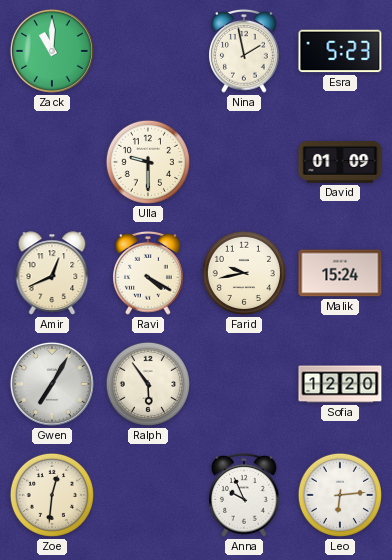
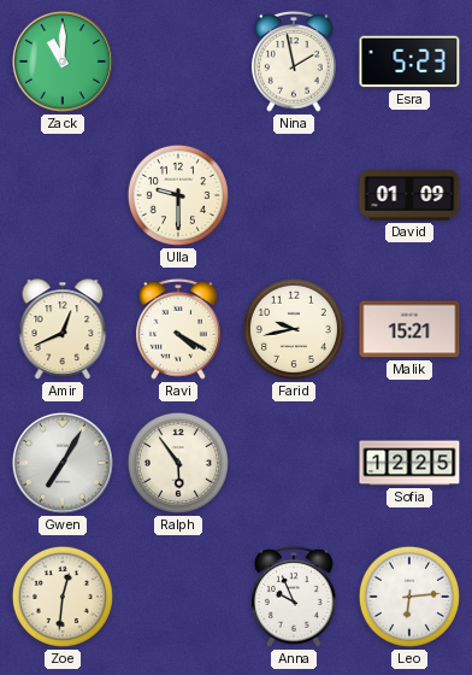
Malik: 15:24 -> 15:21 (409, 329)
Sofia: 12:20 -> 12:25 (409, 463)
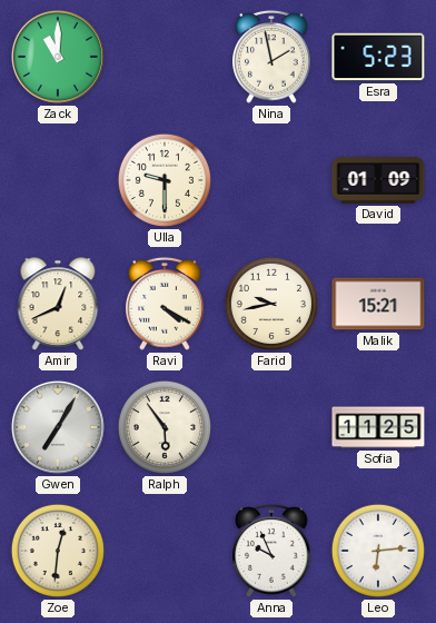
Sofia: 12:25 -> 11:25 (378, 427)
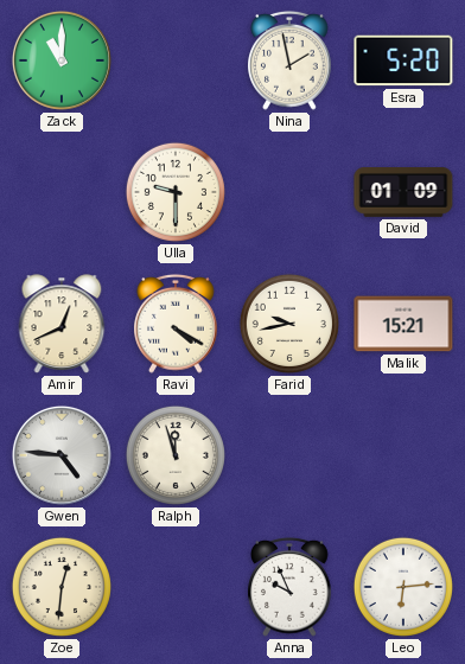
Esra: 5:23 -> 5:20 (403, 60)
Gwen: 7:05 -> 4:46 (62, 455)
Ralph: 5:54 -> 11:57 (176, 455)
Sofia: 11:25 -> none (378, 427)
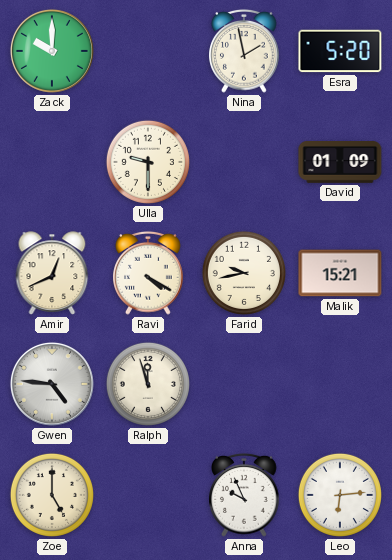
Zack: 11:00 -> 10:00 (52, 51)
Zoe: 12:31 -> 5:00 (52, 495)
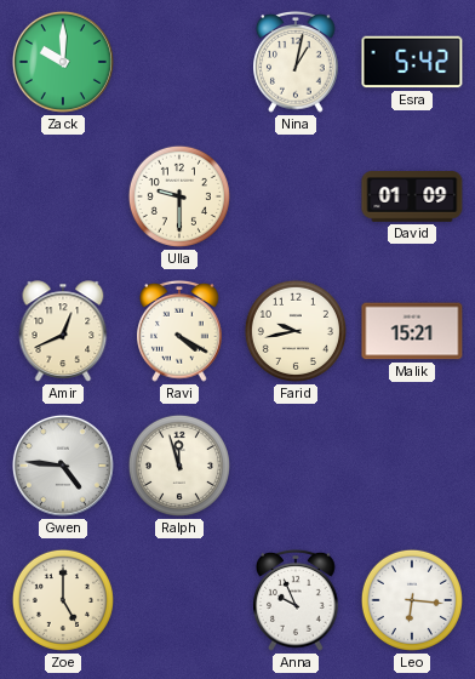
Nina: 1:58 -> 1:02 (296, 62)
Esra: 5:20 -> 5:42 (412, 62)
Leo: 6:14 -> 6:16 (412, 600)
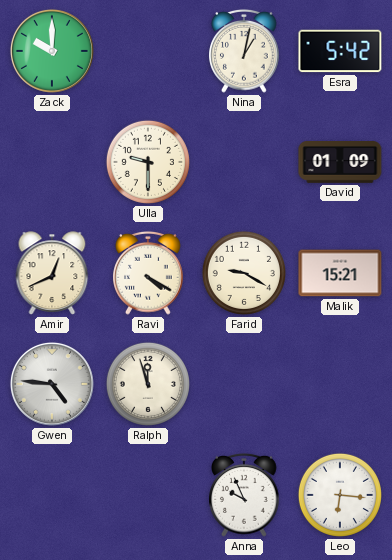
Farid: 9:43 -> 9:20 (244, 273)
Zoe: 5:00 -> none (63, 600)
